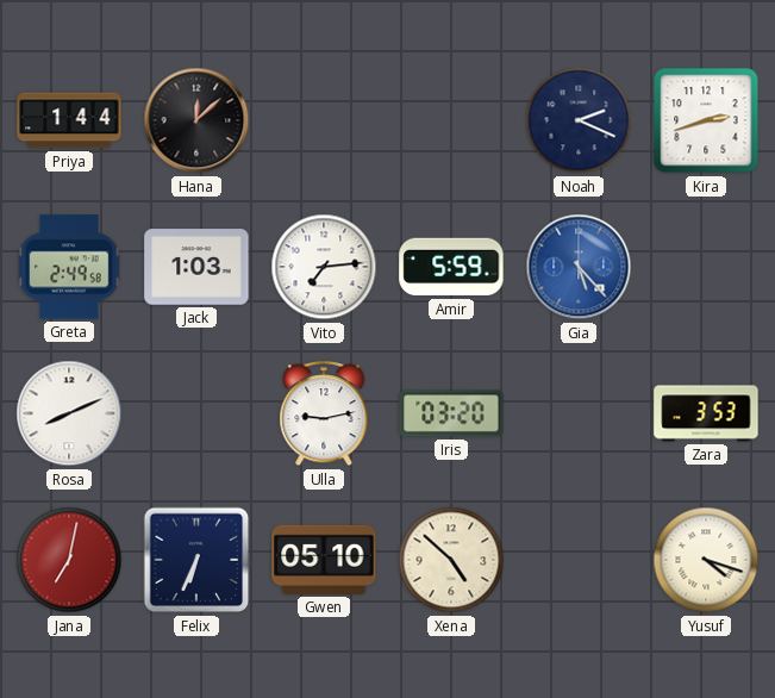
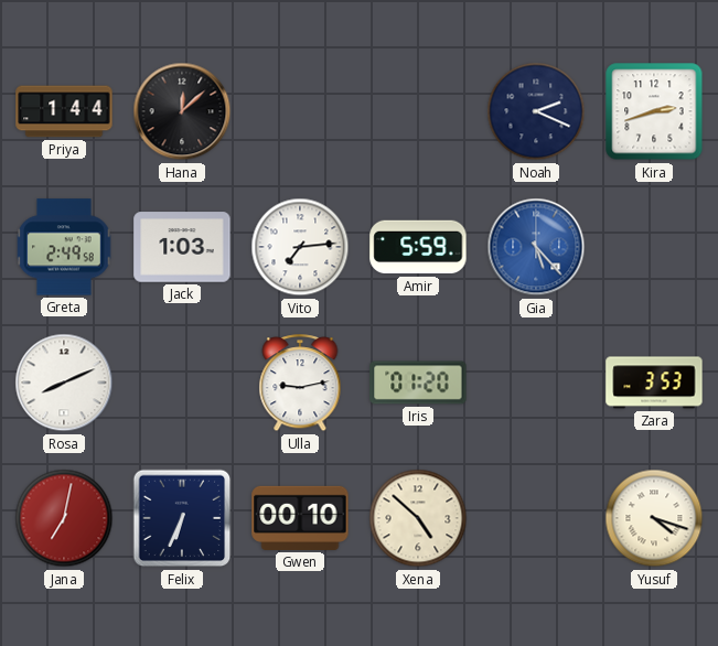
Iris: 03:20 -> 01:20 (418, 383)
Gwen: 05:10 -> 00:10 (300, 518)
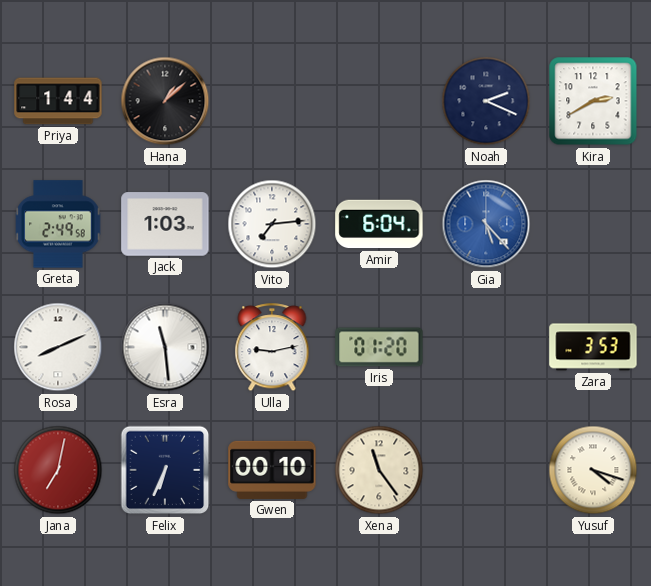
Hana: 12:08 -> 1:08 (165, 101)
Kira: 2:42 -> 2:40 (593, 101)
Amir: 5:59 -> 6:04 (379, 224)
Esra: none -> 11:29 (165, 347)
Xena: 4:52 -> 11:24 (379, 470)
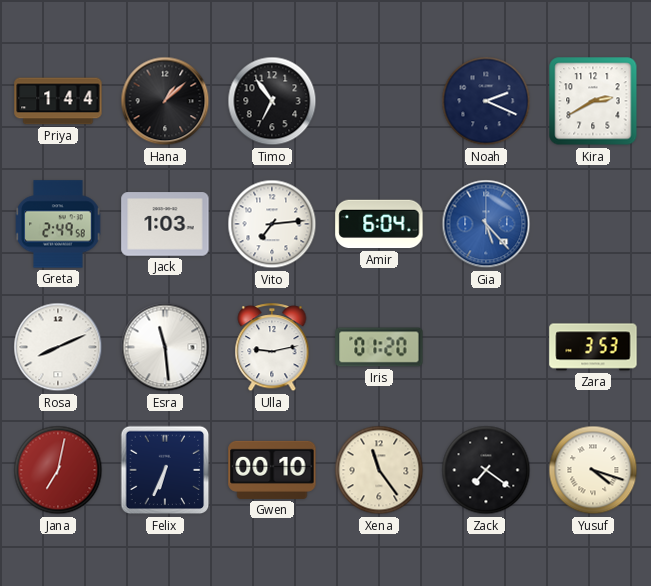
Timo: none -> 6:54 (272, 101)
Zack: none -> 7:21 (486, 470)
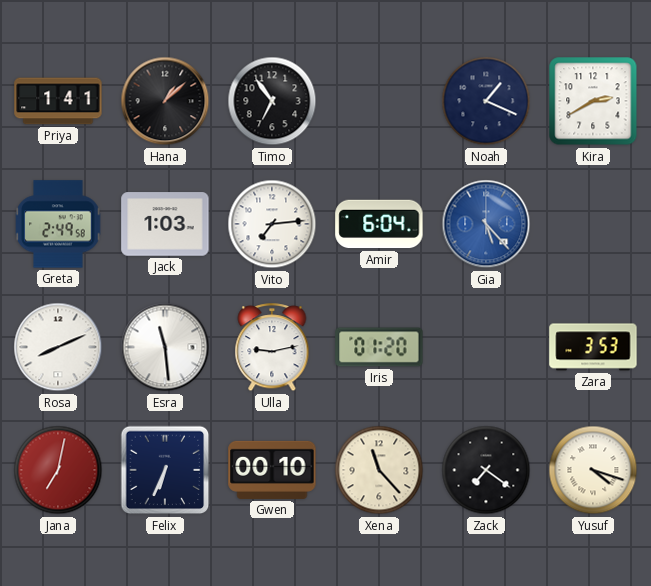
Priya: 1:44 -> 1:41 (58, 101)
Noah: 2:19 -> 1:19 (486, 101)
Xena: 11:24 -> 11:23 (379, 470)
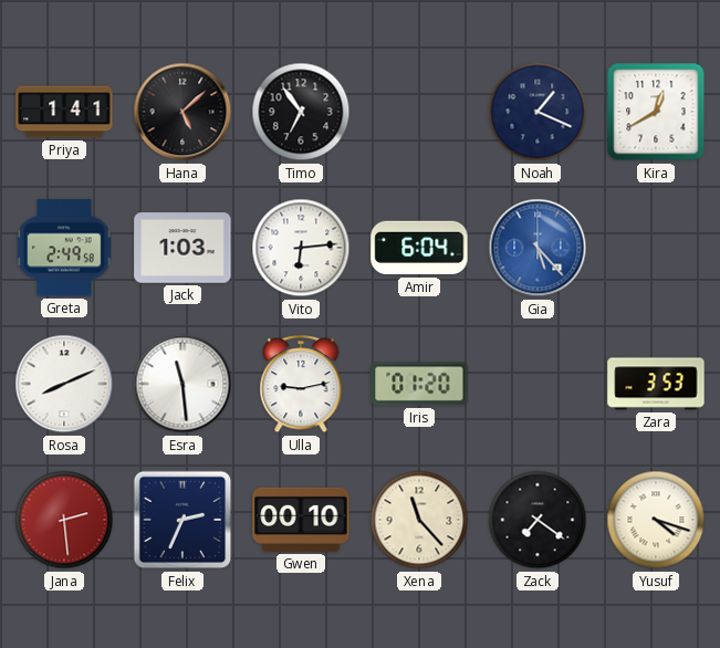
Hana: 1:08 -> 5:08 (182, 112)
Kira: 2:40 -> 12:40 (656, 112)
Vito: 7:14 -> 6:14 (301, 248)
Jana: 7:02 -> 2:29 (64, 520)
Felix: 6:34 -> 2:34 (182, 520)
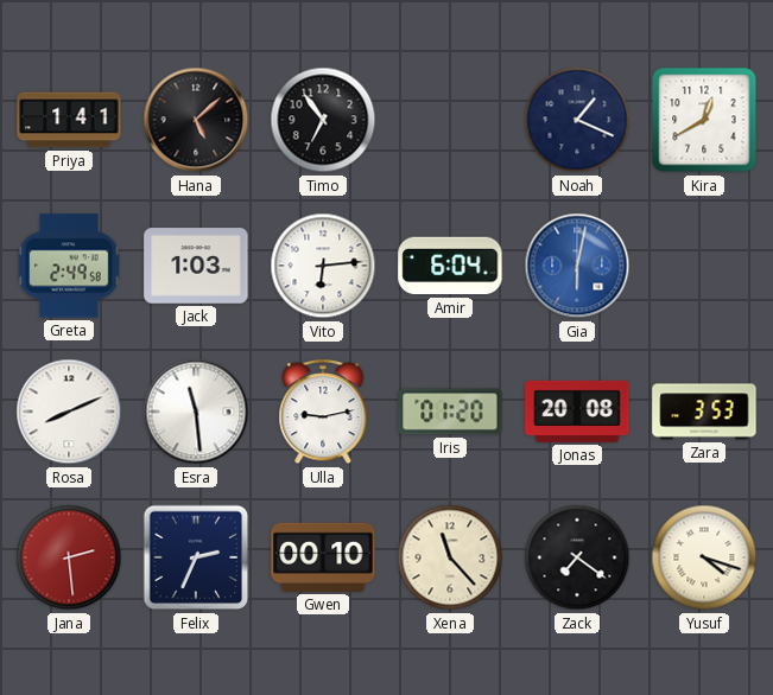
Gia: 5:23 -> 6:02 (577, 266)
Jonas: none -> 20:08 (577, 412)
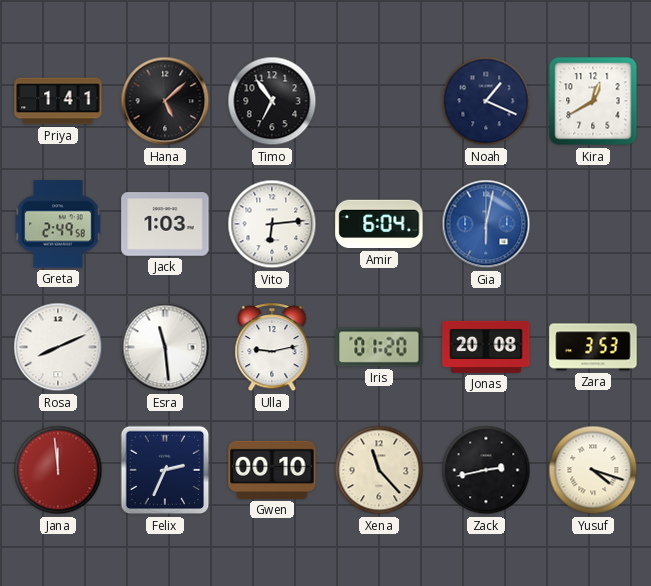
Jana: 2:29 -> 11:59 (58, 470)
Zack: 7:21 -> 2:43 (486, 470)
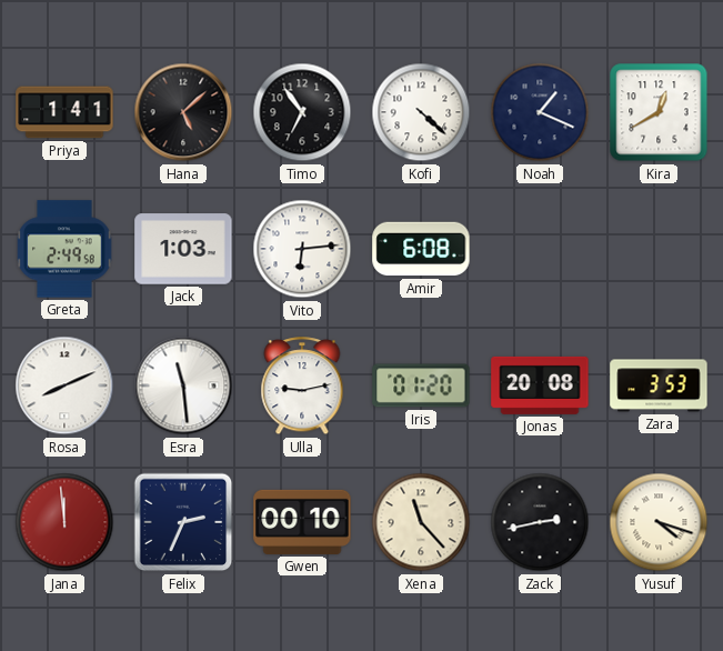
Kofi: none -> 4:22 (421, 112)
Amir: 6:04 -> 6:08 (421, 249)
Gia: 6:02 -> none (486, 224)
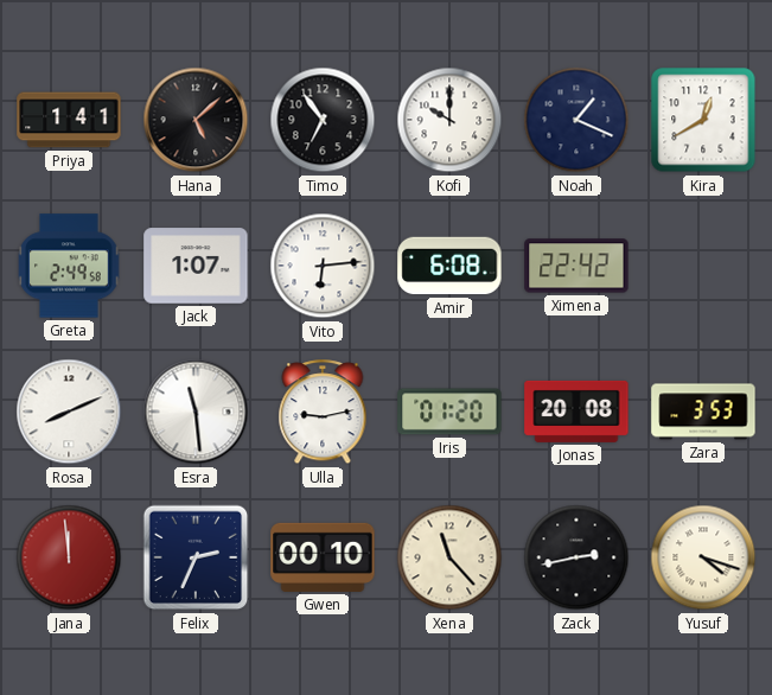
Kofi: 4:22 -> 10:00 (449, 120)
Jack: 1:03 -> 1:07 (196, 266)
Ximena: none -> 22:42 (576, 266)
